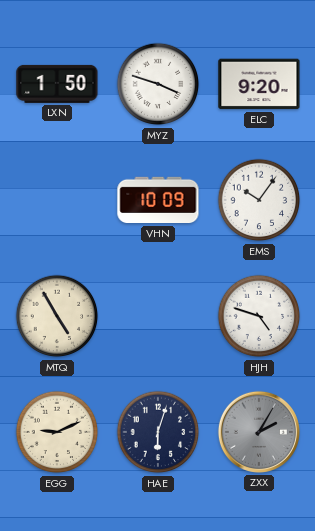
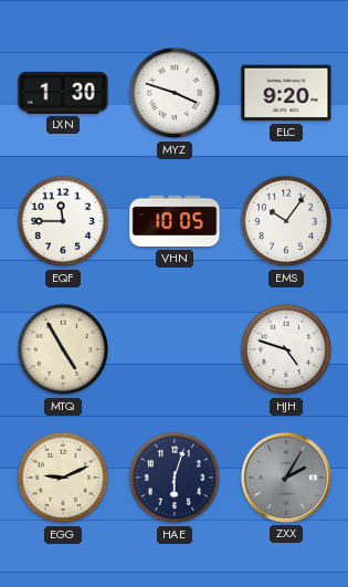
LXN: 1:50 -> 1:30 (63, 93)
EQF: none -> 11:45 (63, 221)
VHN: 10:09 -> 10:05 (175, 221)
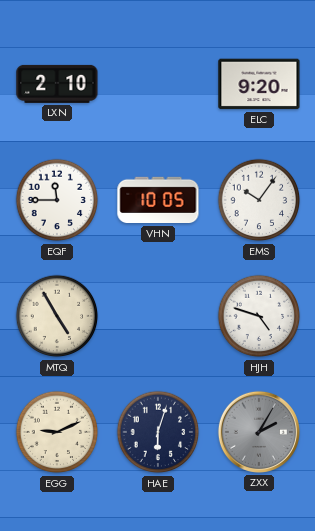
LXN: 1:30 -> 2:10 (57, 84)
MYZ: 3:48 -> none (175, 93)
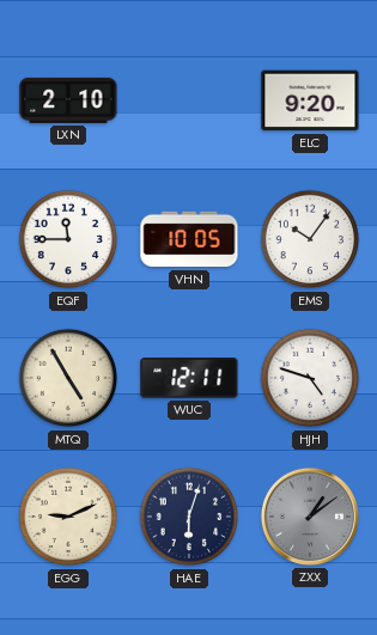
WUC: none -> 12:11 (189, 378)
ZXX: 2:05 -> 1:09 (310, 517)
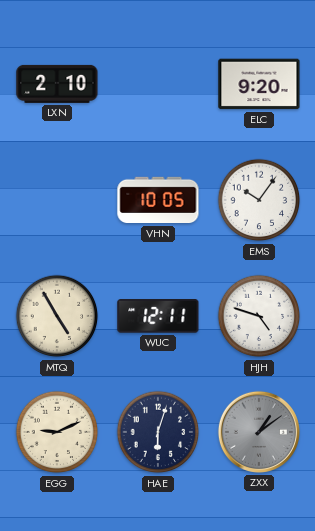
EQF: 11:45 -> none (68, 239)
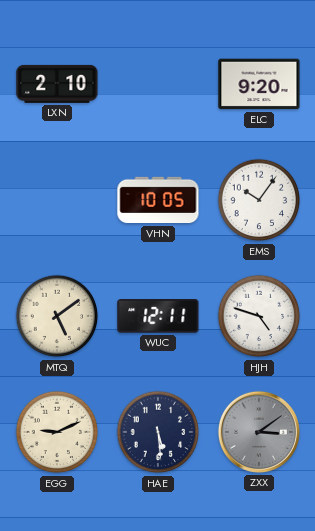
MTQ: 4:55 -> 5:09 (57, 316)
HAE: 6:03 -> 5:29 (158, 432)
ZXX: 1:09 -> 3:09 (259, 432)
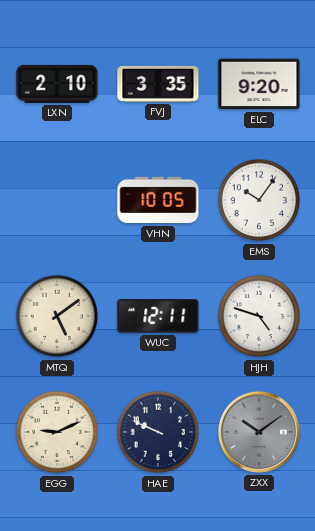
FVJ: none -> 3:35 (158, 84)
HAE: 5:29 -> 9:49 (158, 432)
ZXX: 3:09 -> 10:09 (259, 432)
